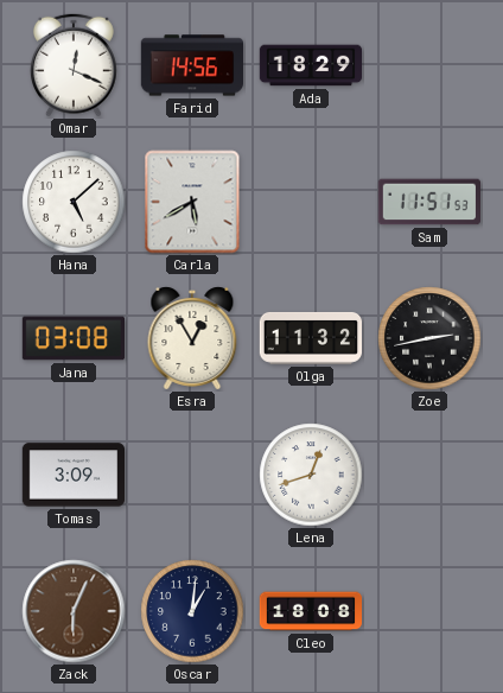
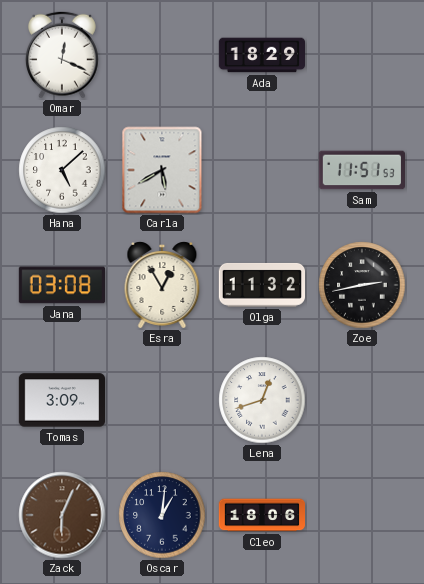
Farid: 14:56 -> none (191, 65)
Cleo: 18:08 -> 18:06 (261, 515)
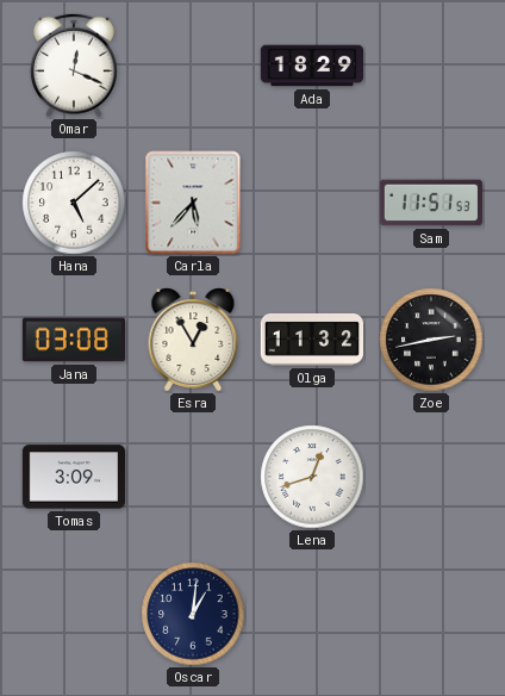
Carla: 5:40 -> 5:37 (193, 203)
Zack: 6:04 -> none (62, 515)
Cleo: 18:06 -> none (261, 515)
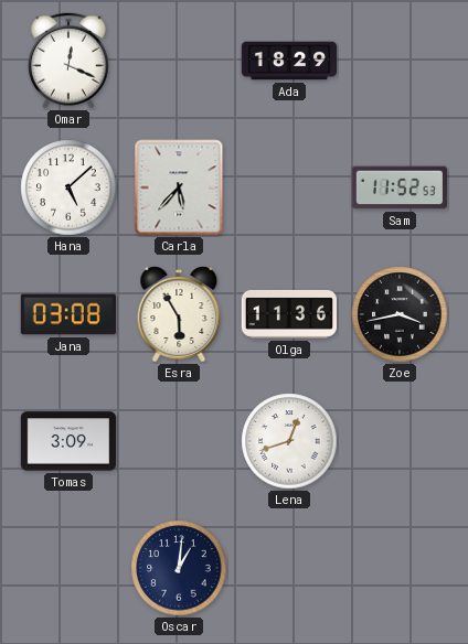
Sam: 11:51 -> 11:52 (398, 187)
Esra: 12:55 -> 5:55 (179, 314)
Olga: 11:32 -> 11:36 (288, 314)
Zoe: 2:43 -> 3:43 (400, 314)
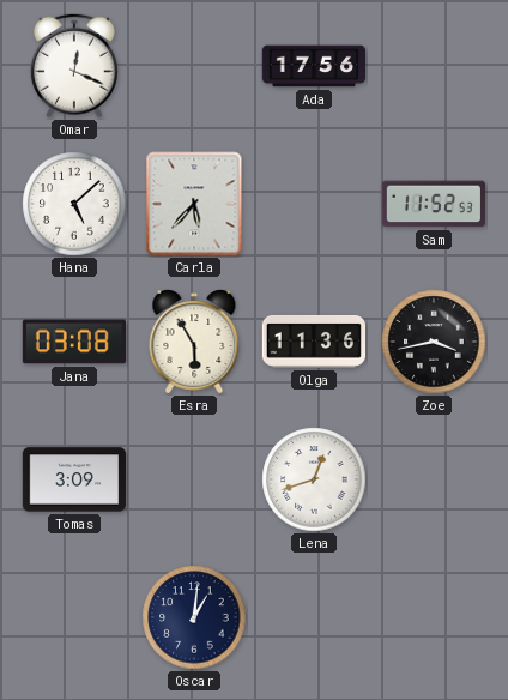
Ada: 18:29 -> 17:56 (314, 66)
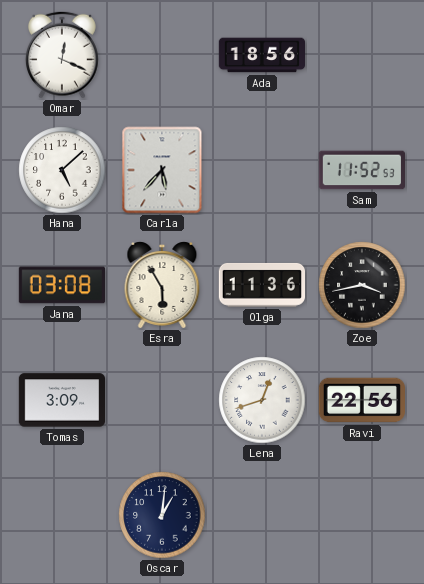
Ada: 17:56 -> 18:56 (262, 55)
Ravi: none -> 22:56 (361, 400)
